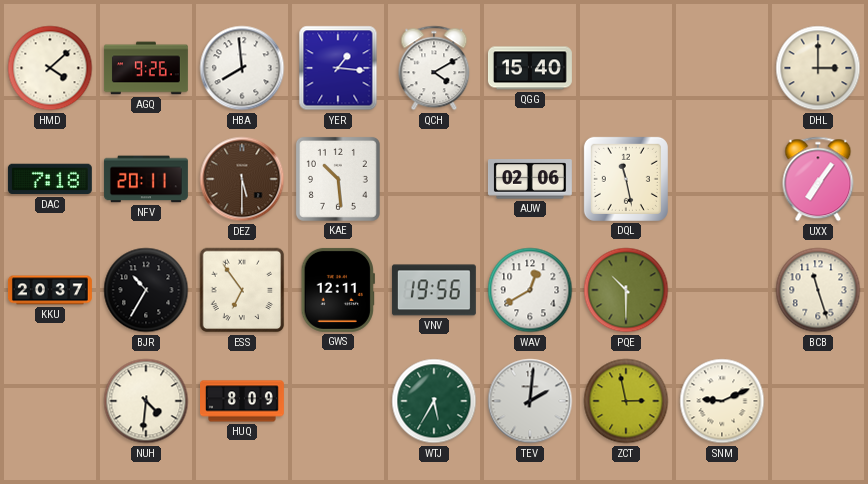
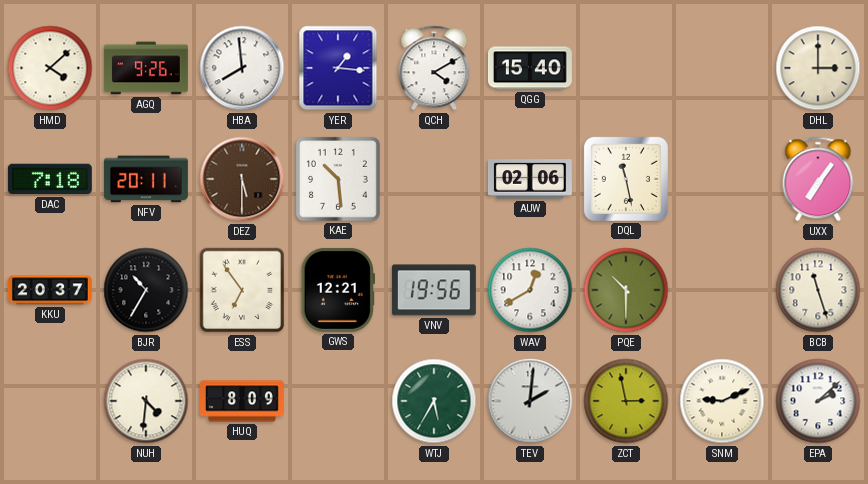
GWS: 12:11 -> 12:21 (338, 290)
EPA: none -> 2:08 (818, 401)
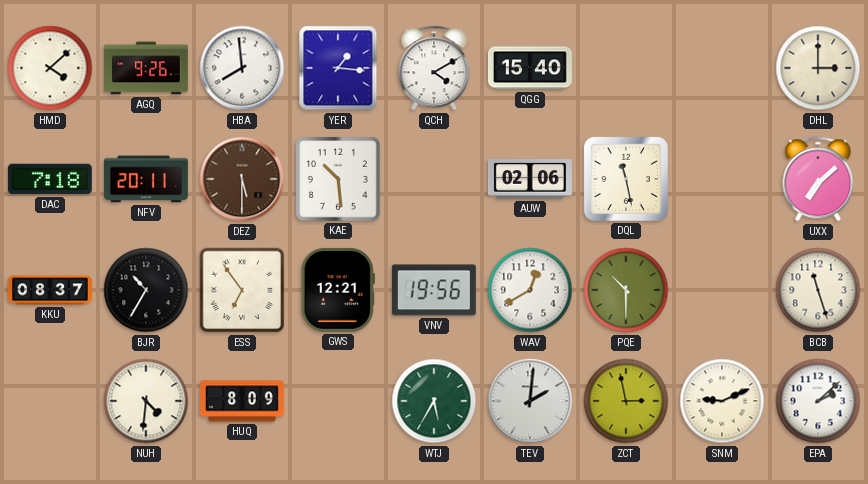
UXX: 7:06 -> 7:08 (818, 179)
KKU: 20:37 -> 08:37 (50, 290)
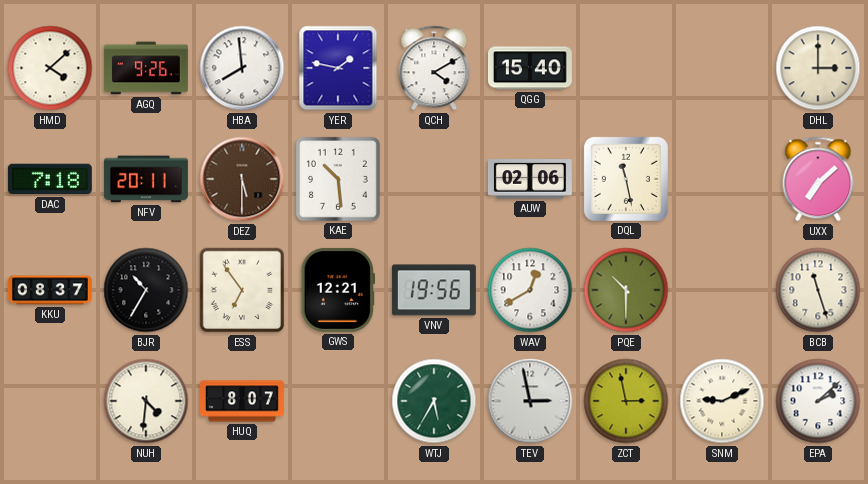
YER: 1:16 -> 1:47 (338, 68)
HUQ: 8:09 -> 8:07 (243, 401)
TEV: 2:01 -> 2:58 (530, 401)
